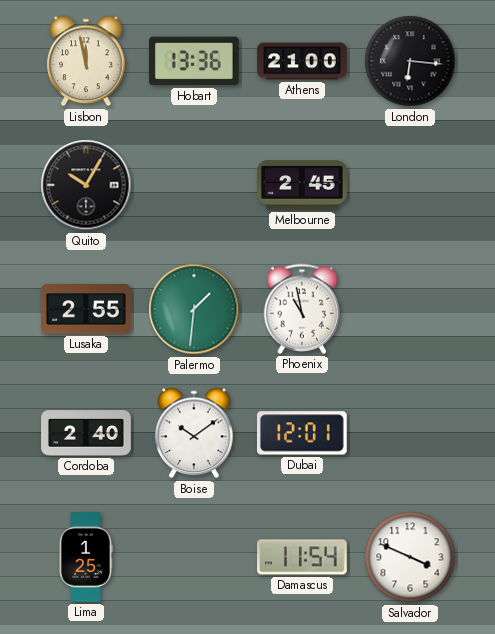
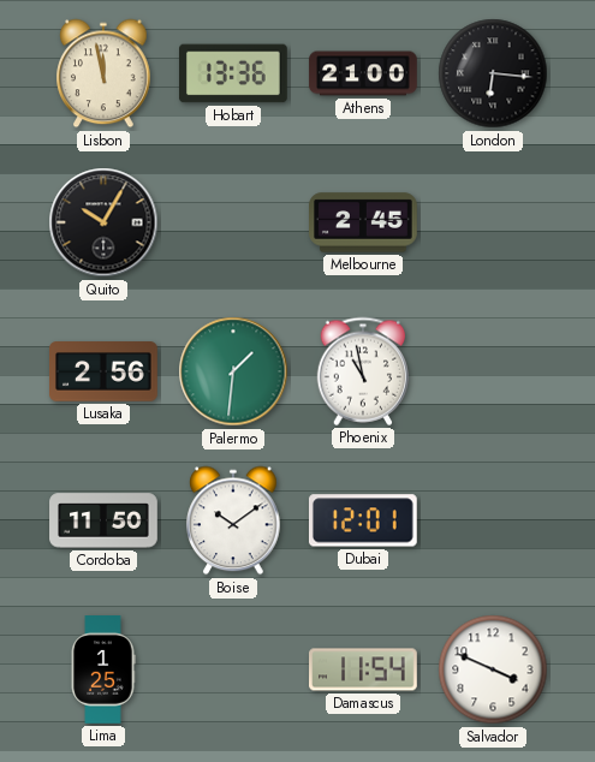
Lusaka: 2:55 -> 2:56 (105, 371)
Cordoba: 2:40 -> 11:50 (103, 520)
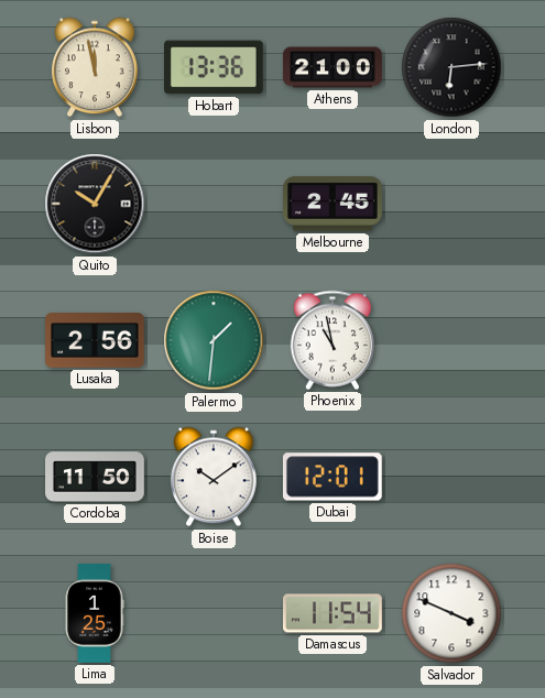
London: 6:16 -> 6:14 (451, 67)
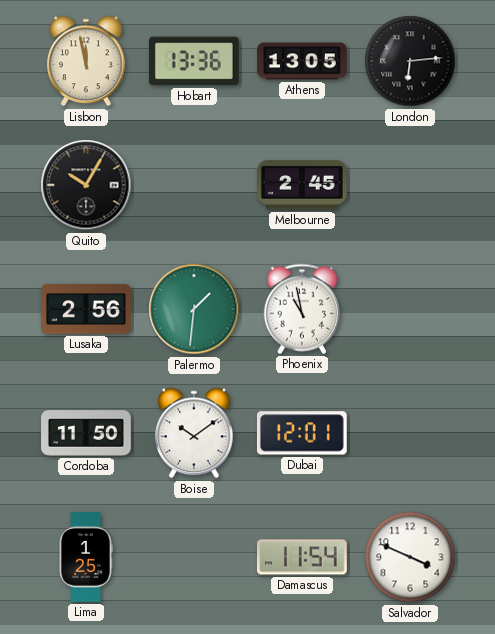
Athens: 21:00 -> 13:05 (302, 61)
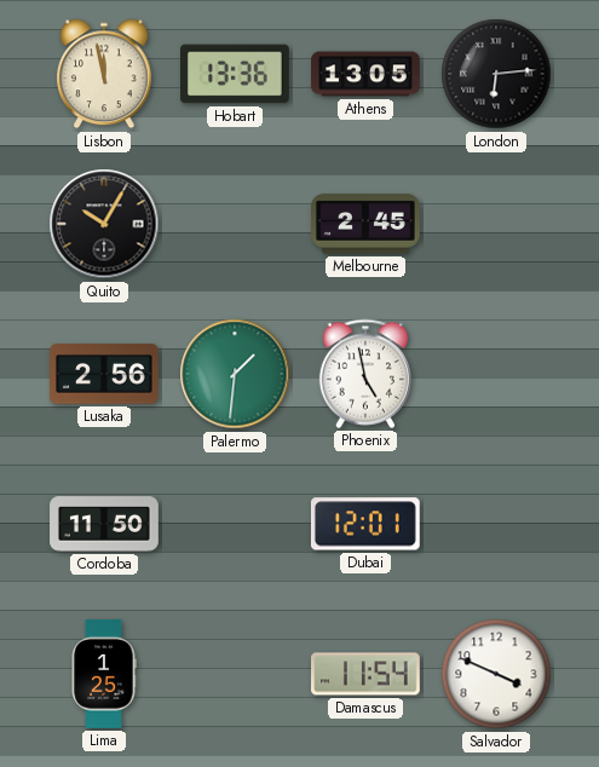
Phoenix: 10:58 -> 4:58 (364, 374)
Boise: 10:09 -> none (194, 433)
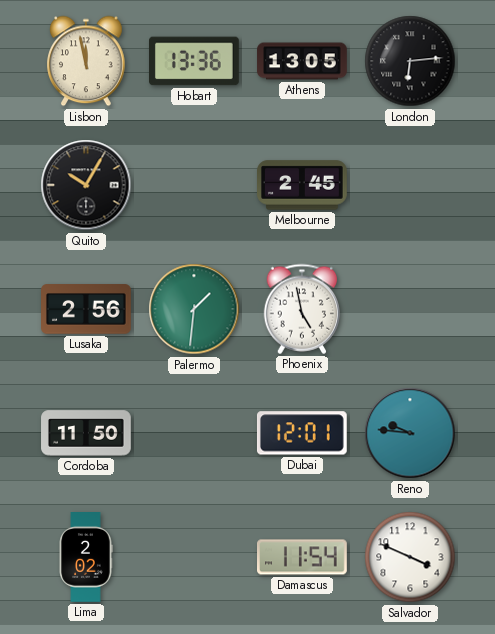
Reno: none -> 9:46 (410, 433)
Lima: 1:25 -> 2:02 (86, 558)
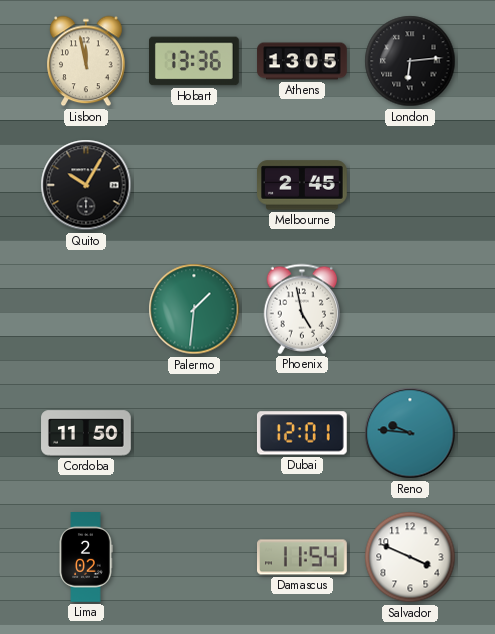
Lusaka: 2:56 -> none (87, 309)
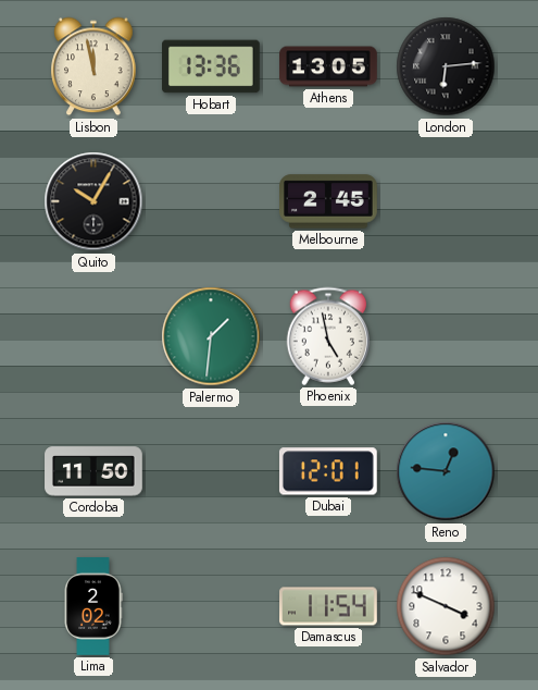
Reno: 9:46 -> 12:46 (446, 471)
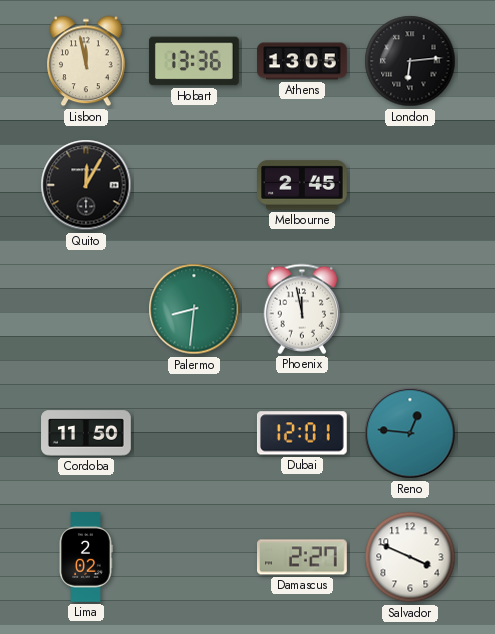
Quito: 10:05 -> 12:05 (86, 185)
Palermo: 1:31 -> 8:31 (194, 309)
Phoenix: 4:58 -> 11:58 (301, 309)
Damascus: 11:54 -> 2:27 (303, 557)
